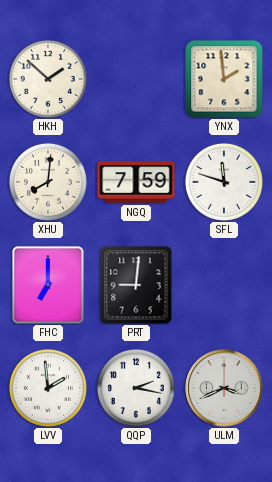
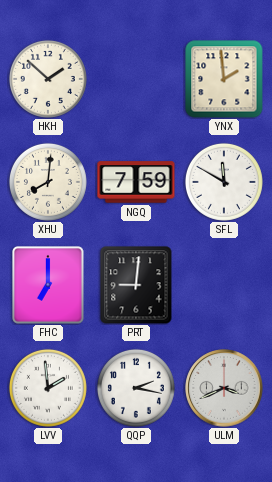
SFL: 11:48 -> 11:50 (224, 182)
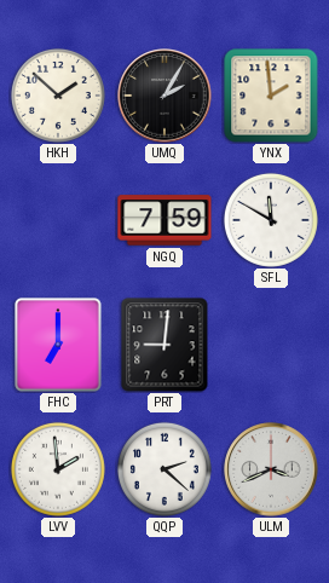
UMQ: none -> 2:05 (164, 96)
XHU: 8:01 -> none (48, 182)
QQP: 2:17 -> 2:22 (164, 469)
